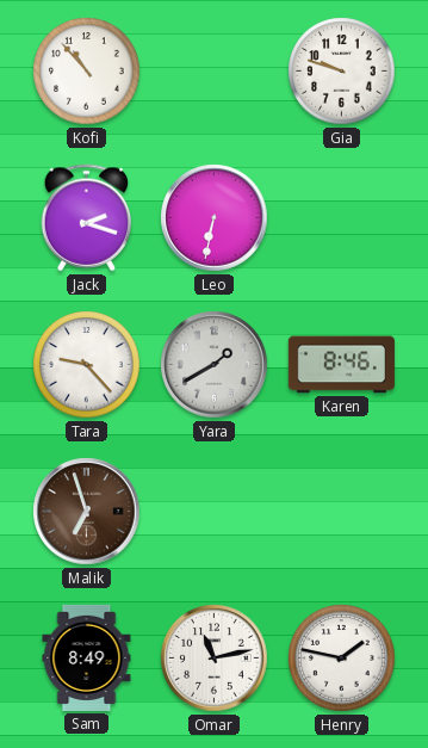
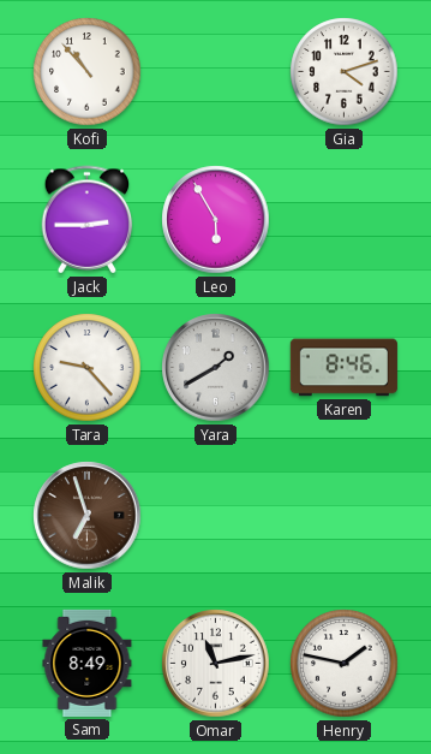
Gia: 9:48 -> 4:12 (345, 72)
Jack: 2:18 -> 2:45 (88, 220)
Leo: 6:32 -> 5:55 (216, 220)
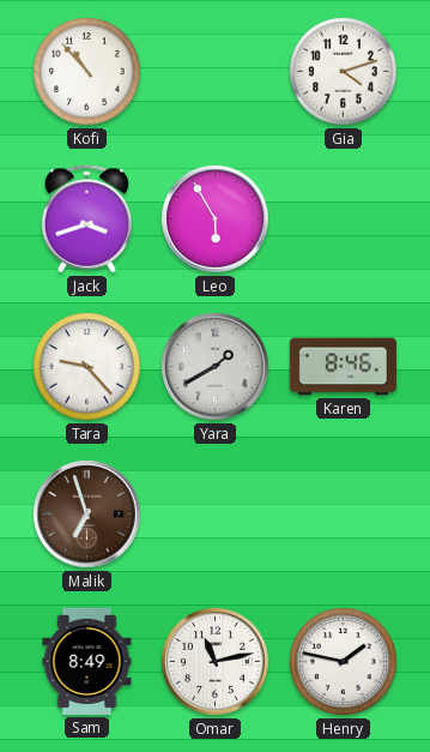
Jack: 2:45 -> 3:42 (87, 219)
